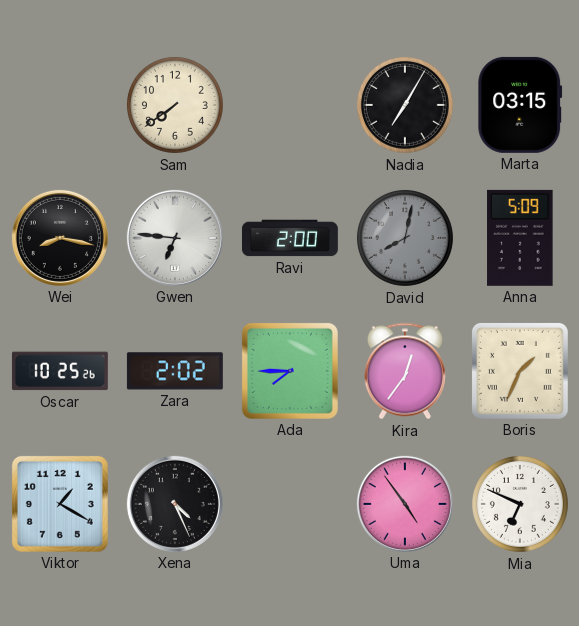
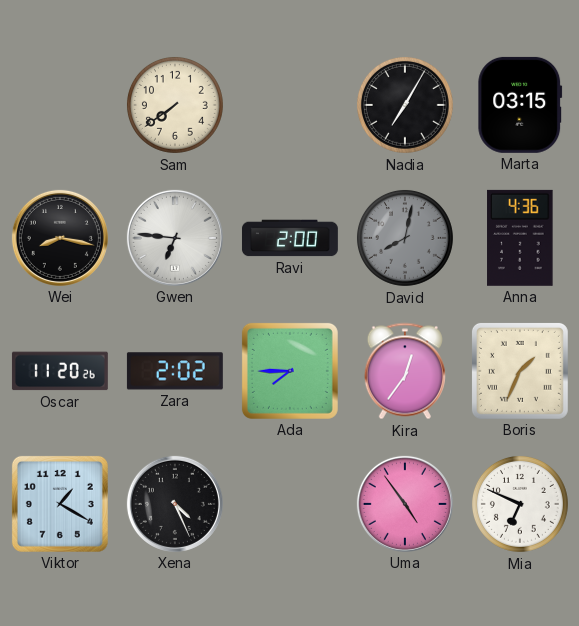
Anna: 5:09 -> 4:36 (520, 238)
Oscar: 10:25 -> 11:20 (60, 371)
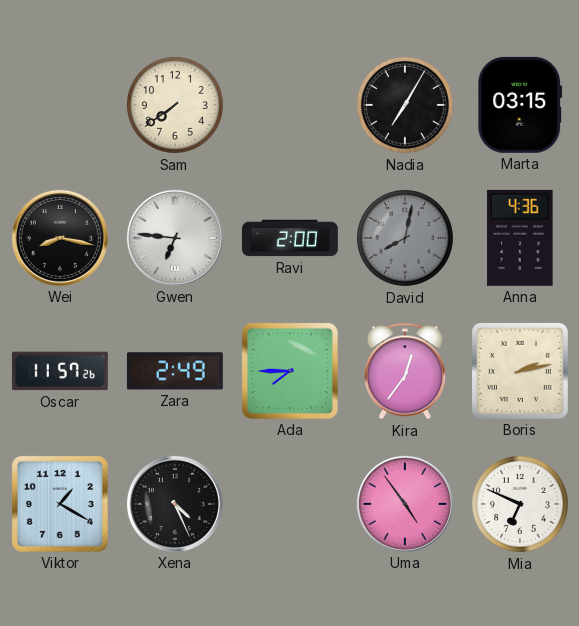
Oscar: 11:20 -> 11:57 (60, 371)
Zara: 2:02 -> 2:49 (175, 371)
Boris: 1:34 -> 2:13 (520, 371)
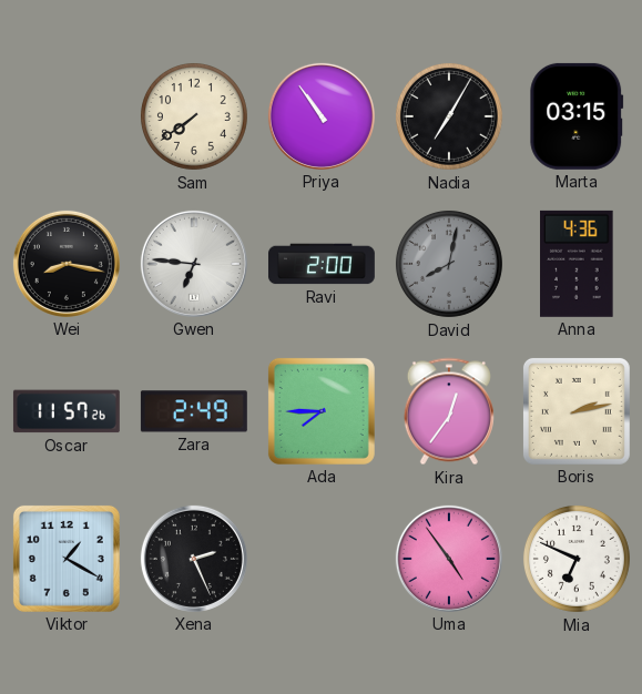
Priya: none -> 10:54 (322, 116)
Xena: 4:26 -> 2:26 (194, 559)
